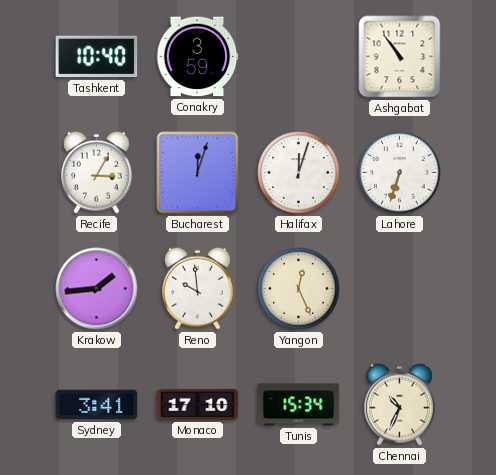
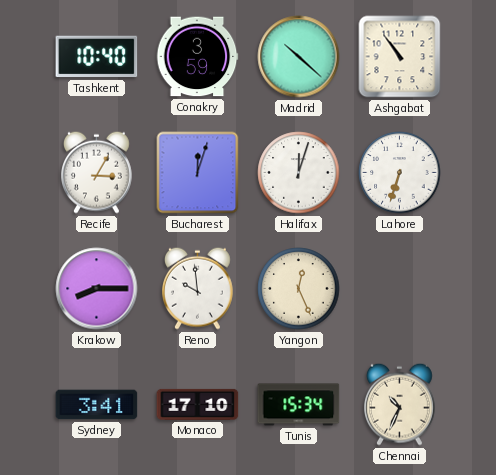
Madrid: none -> 10:22 (299, 57)
Krakow: 1:44 -> 8:15 (97, 289)
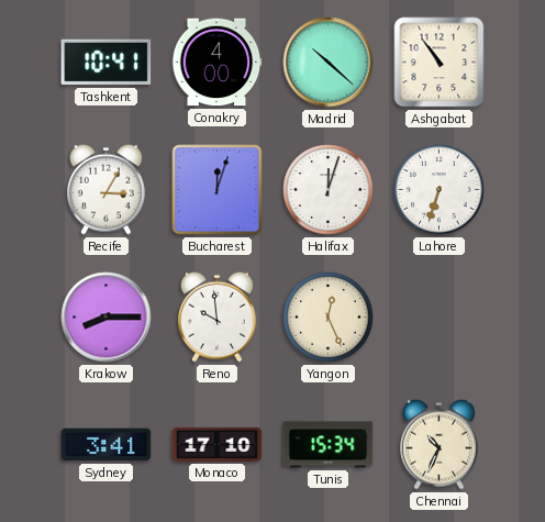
Tashkent: 10:40 -> 10:41 (107, 63)
Conakry: 3:59 -> 4:00 (216, 63)
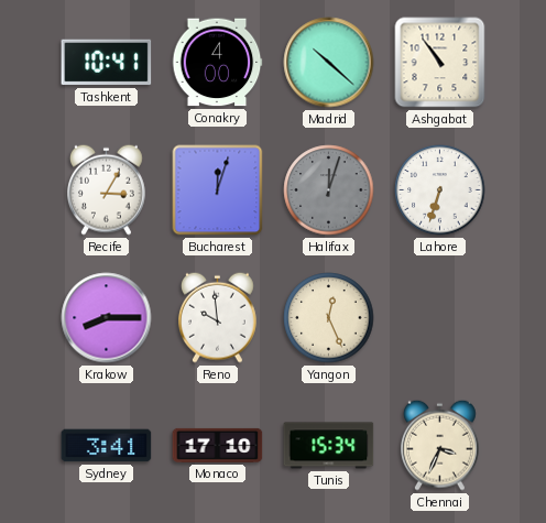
Halifax dial: white -> grey (329, 190)
Chennai: 10:34 -> 3:34 (440, 445)
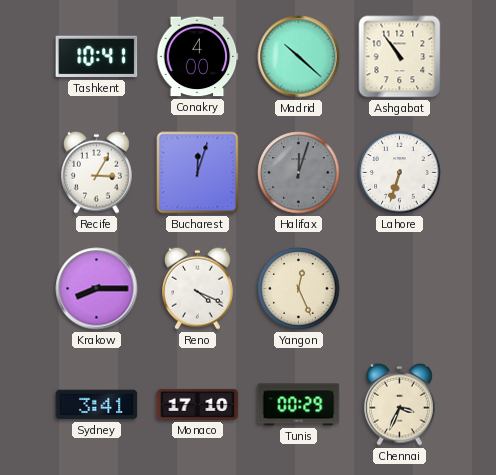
Reno: 9:59 -> 4:19 (198, 288)
Tunis: 15:34 -> 00:29 (299, 405)
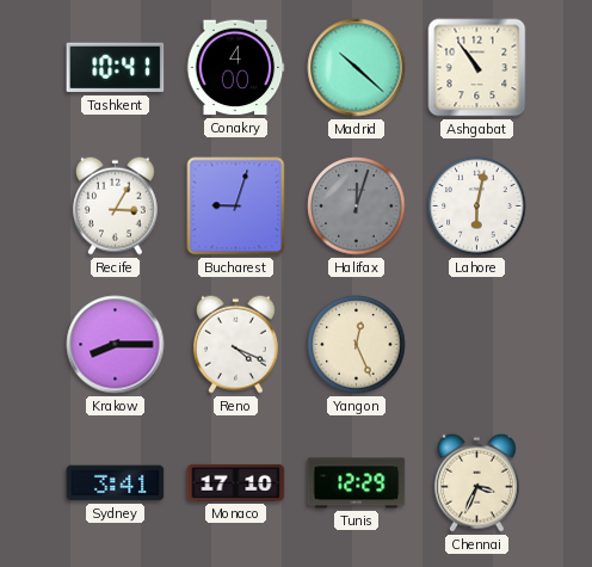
Bucharest: 12:03 -> 9:03 (236, 207)
Lahore: 6:33 -> 6:02 (477, 207)
Tunis: 00:29 -> 12:29 (357, 483)
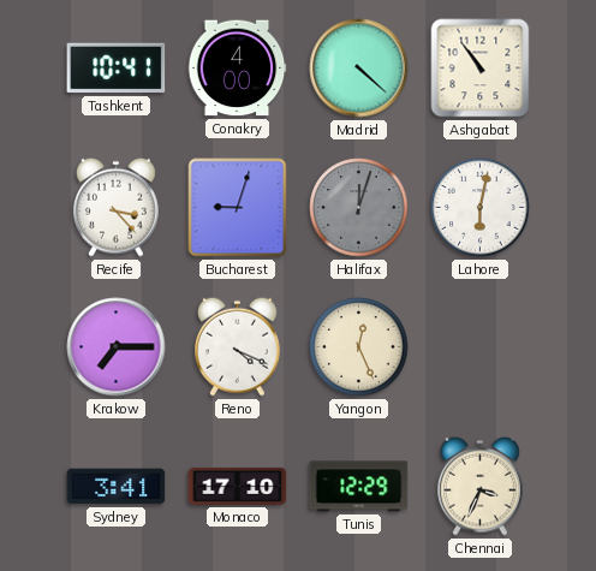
Madrid: 10:22 -> 4:22 (359, 69)
Recife: 3:05 -> 3:23 (117, 207)
Krakow: 8:15 -> 7:15 (117, 347)
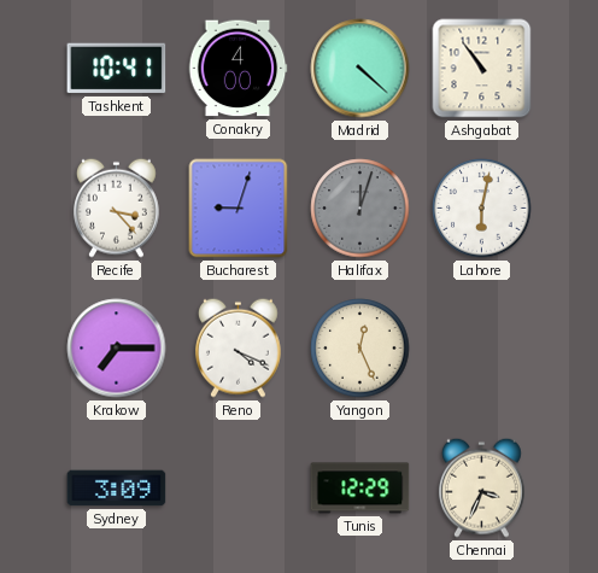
Sydney: 3:41 -> 3:09 (117, 489)
Monaco: 17:10 -> none (238, 486)
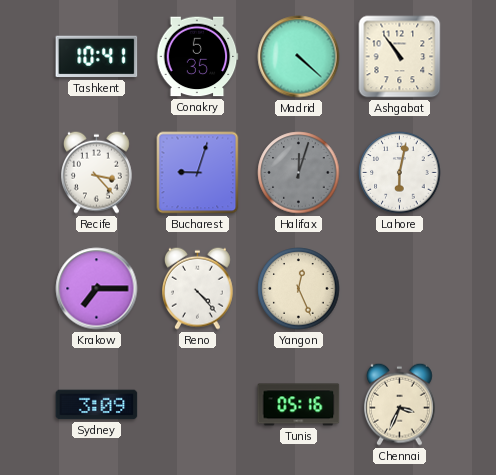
Conakry: 4:00 -> 5:35 (197, 57)
Reno: 4:19 -> 4:23 (198, 288)
Tunis: 12:29 -> 05:16 (299, 405)
